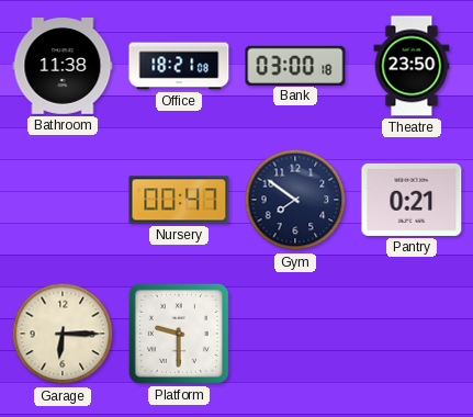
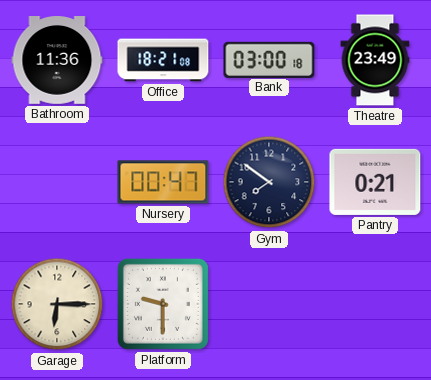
Bathroom: 11:38 -> 11:36 (57, 61)
Theatre: 23:50 -> 23:49 (375, 60)
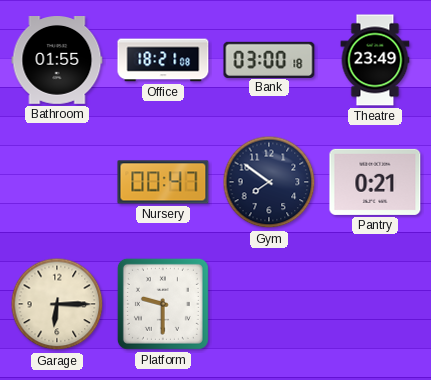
Bathroom: 11:36 -> 01:55 (57, 61)
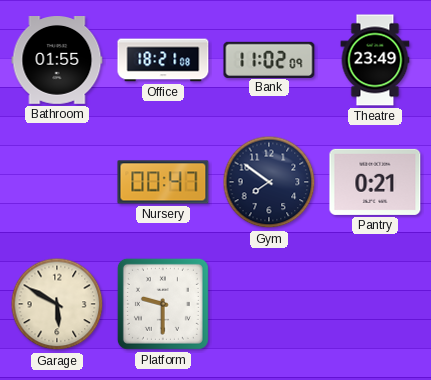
Bank: 03:00 -> 11:02 (269, 59)
Garage: 6:15 -> 5:50 (57, 304)
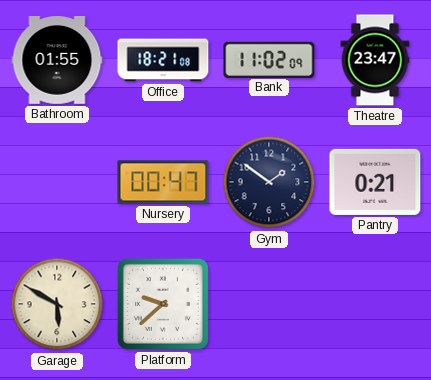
Theatre: 23:49 -> 23:47 (375, 60)
Gym: 7:51 -> 1:51 (269, 182)
Platform: 9:30 -> 9:38 (163, 304)
